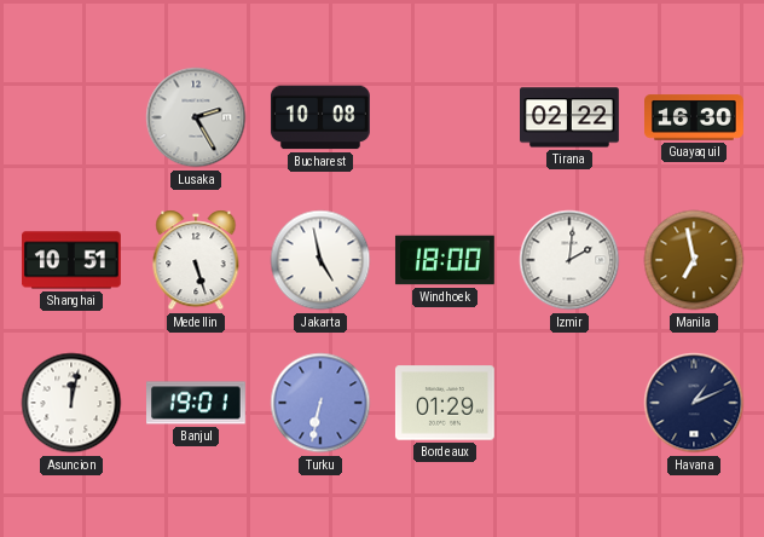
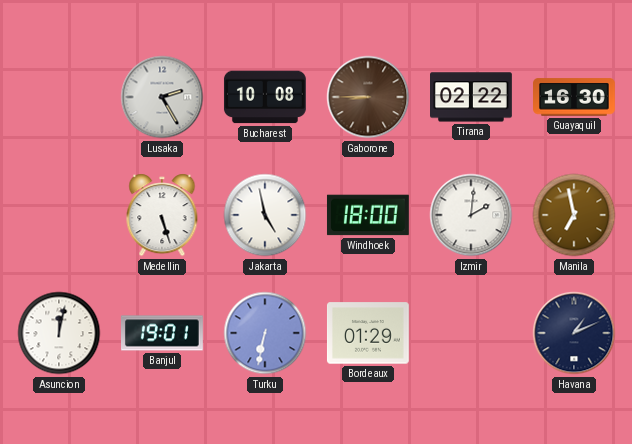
Gaborone: none -> 8:45 (368, 97)
Shanghai: 10:51 -> none (73, 260)
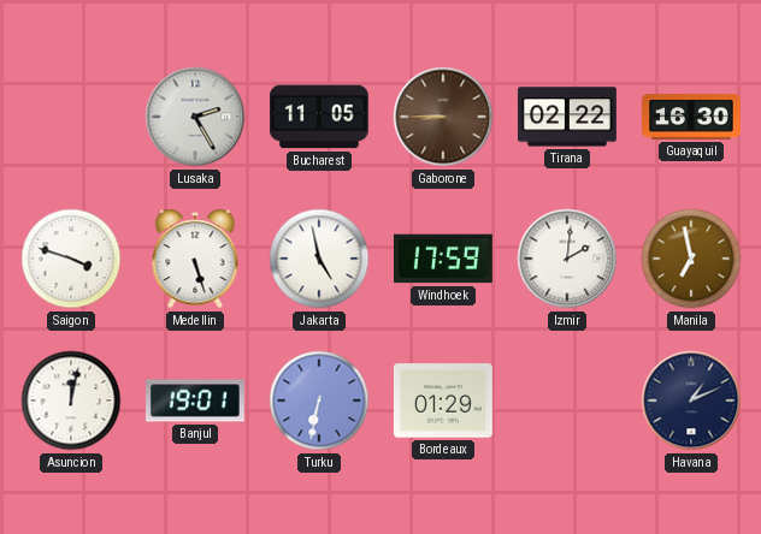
Bucharest: 10:08 -> 11:05 (319, 117)
Saigon: none -> 3:48 (71, 259)
Windhoek: 18:00 -> 17:59 (443, 259)
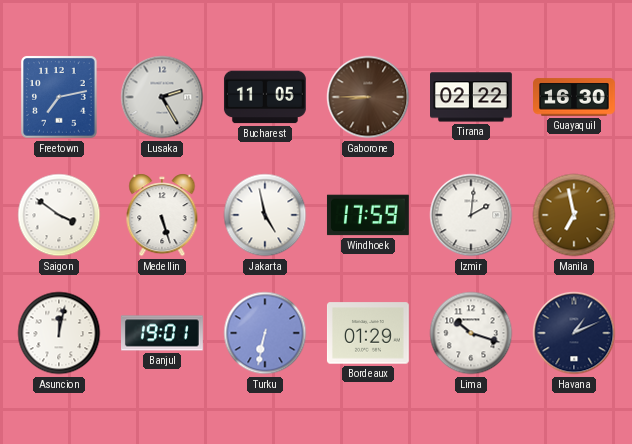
Freetown: none -> 7:13 (60, 98)
Saigon: 3:48 -> 3:51 (59, 215)
Lima: none -> 10:18 (471, 333)
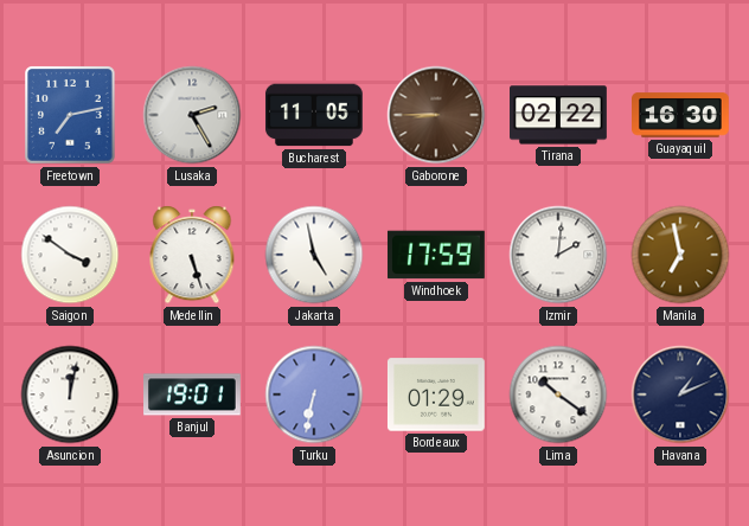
Lima: 10:18 -> 10:21 (558, 394)
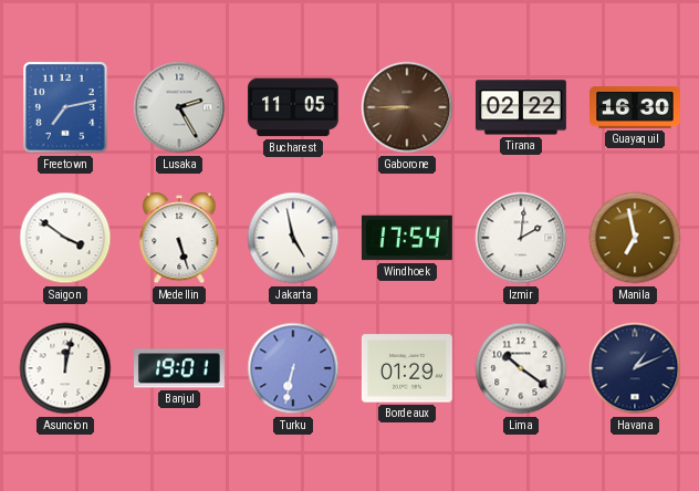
Windhoek: 17:59 -> 17:54 (407, 238)
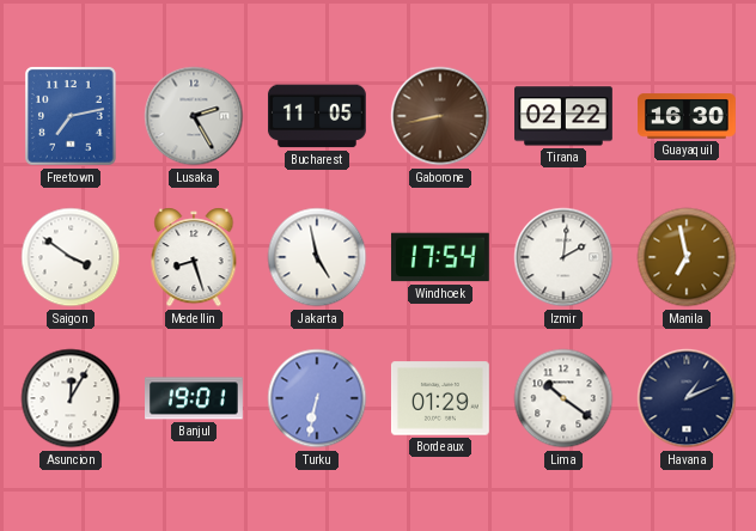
Gaborone: 8:45 -> 8:43 (440, 116)
Medellin: 5:27 -> 8:27 (194, 257)
Asuncion: 12:02 -> 12:05 (71, 398)
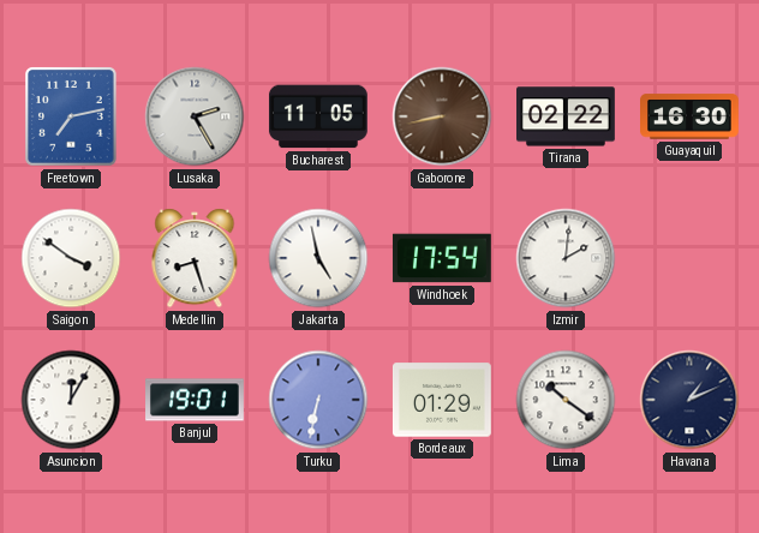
Manila: 6:58 -> none (687, 257)
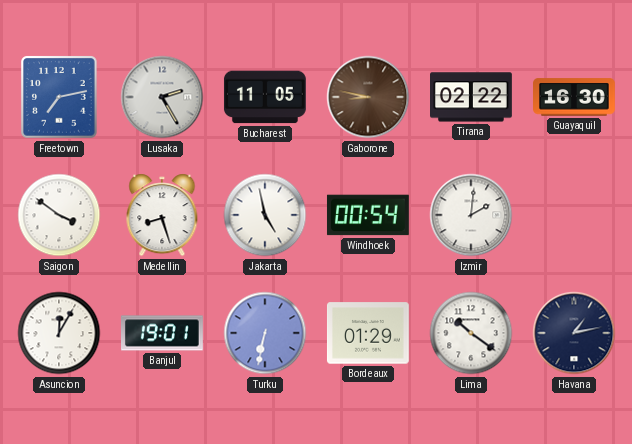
Gaborone: 8:43 -> 8:47 (368, 97)
Windhoek: 17:54 -> 00:54 (368, 215)
Havana: 1:11 -> 1:13 (574, 333)
